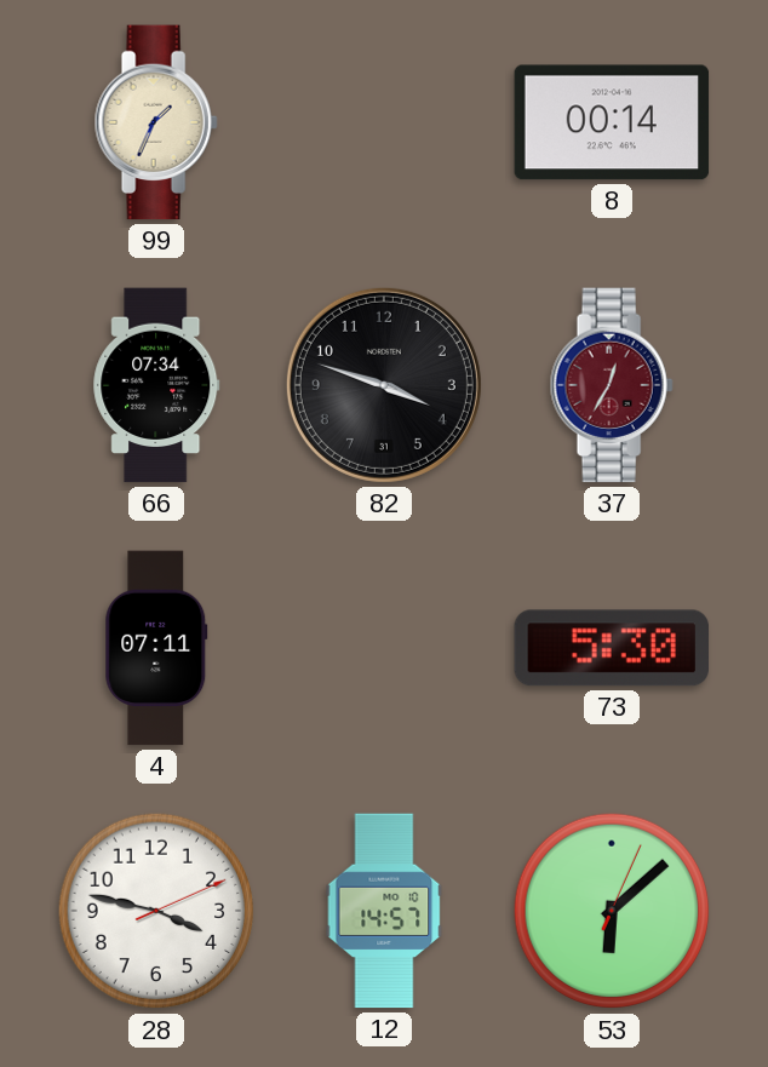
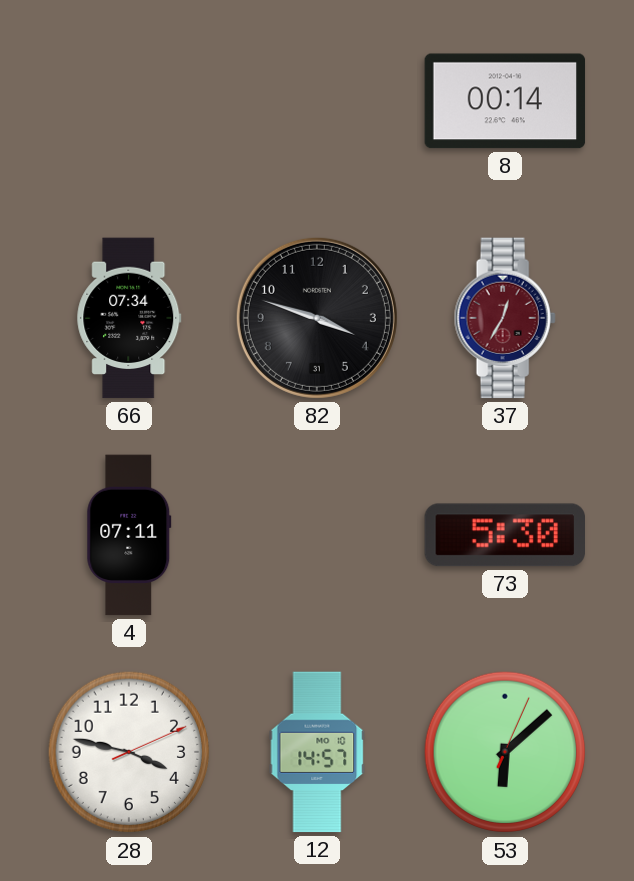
99: 1:34 -> none (156, 122)
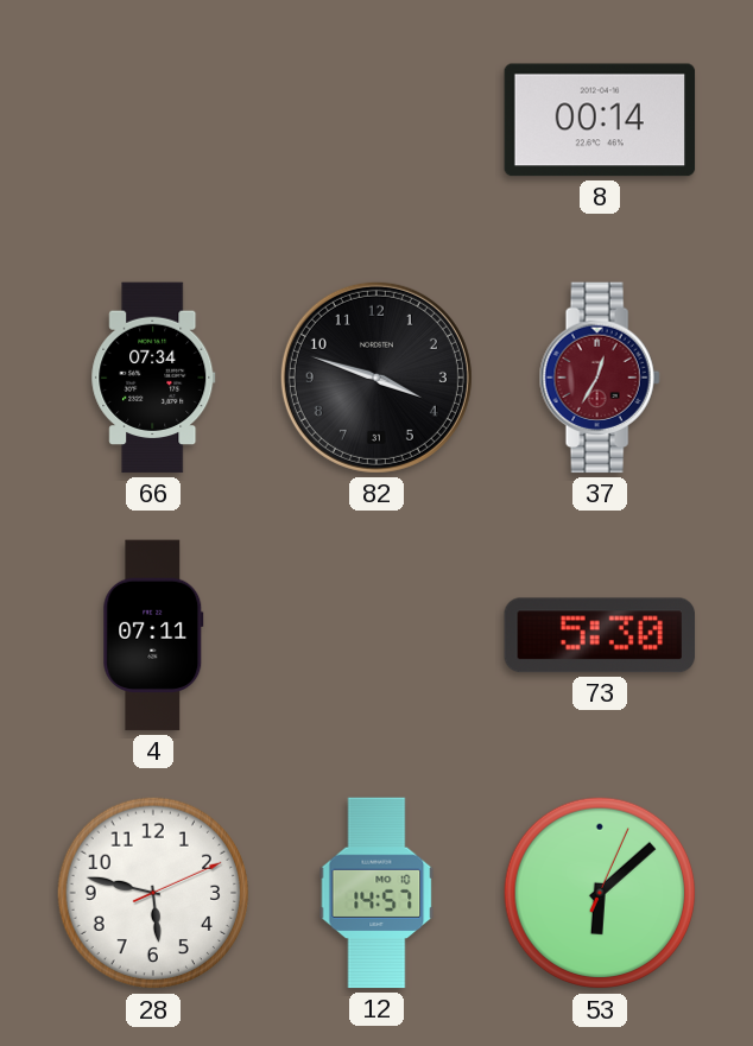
28: 3:47 -> 5:47 (153, 893)
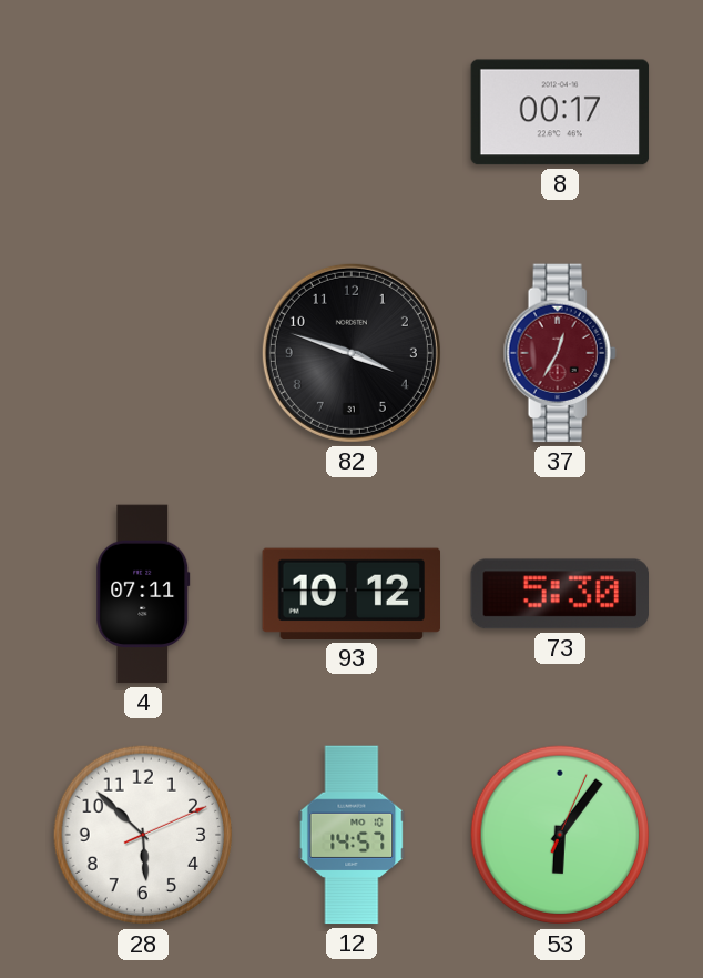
8: 00:14 -> 00:17 (560, 112)
66: 07:34 -> none (153, 378)
93: none -> 10:12 (351, 594)
28: 5:47 -> 5:52 (143, 835)
53: 6:08 -> 6:06 (560, 835)
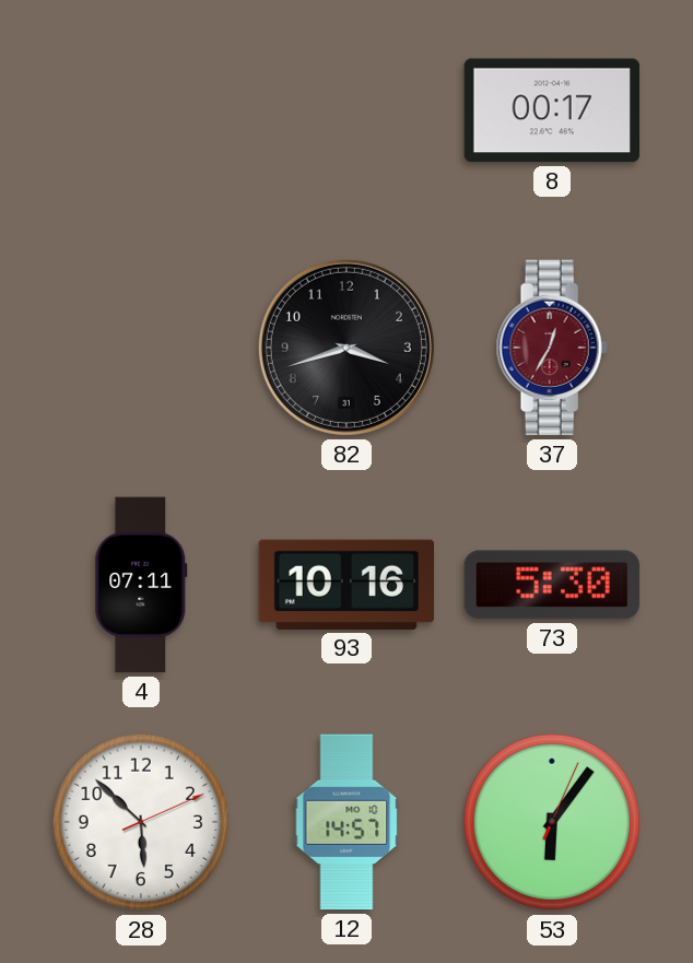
82: 3:48 -> 3:42 (346, 348)
93: 10:12 -> 10:16 (346, 585)
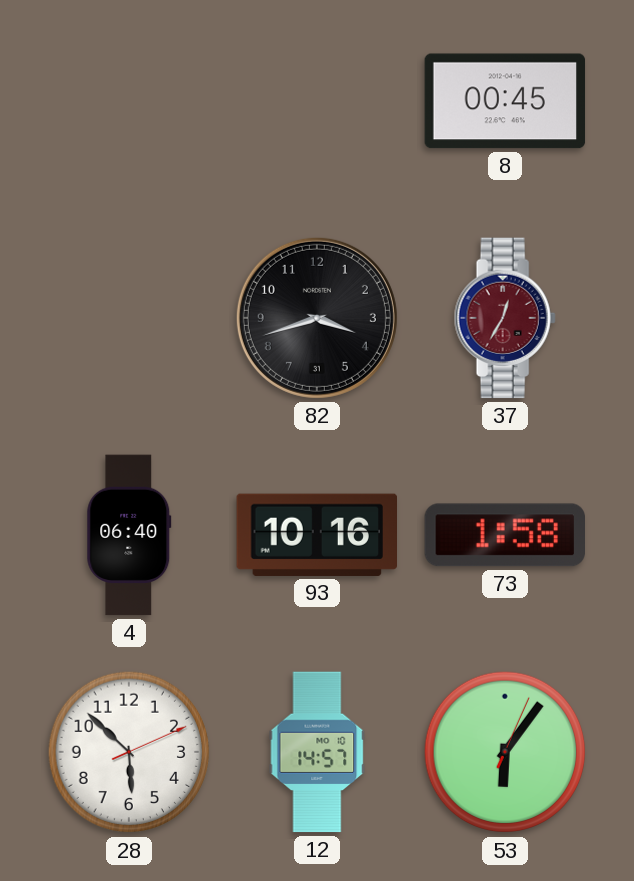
8: 00:17 -> 00:45 (505, 101)
4: 07:11 -> 06:40 (129, 535)
73: 5:30 -> 1:58 (504, 535)
